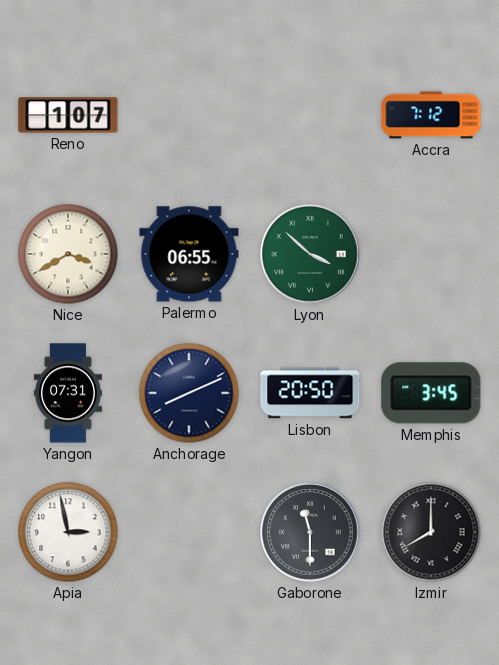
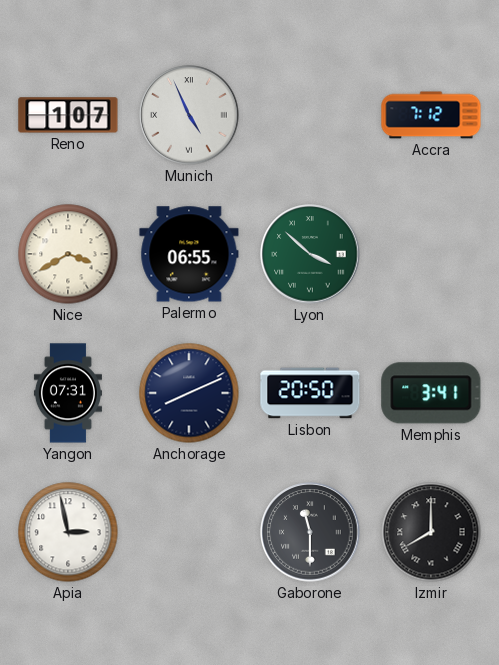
Munich: none -> 4:56 (189, 115)
Memphis: 3:45 -> 3:41 (431, 393)
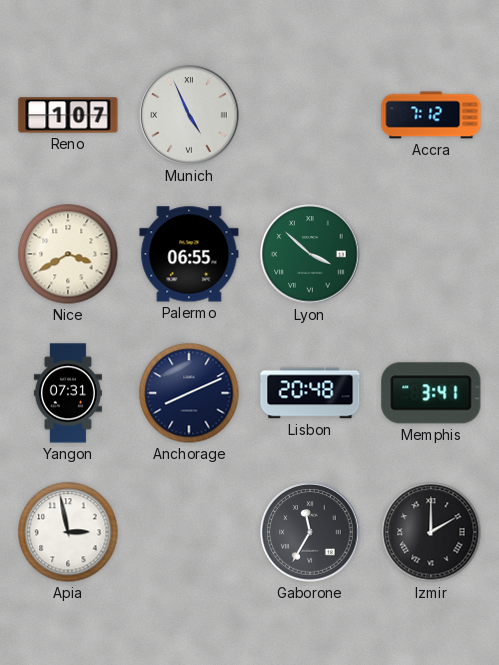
Lisbon: 20:50 -> 20:48 (310, 393)
Gaborone: 11:30 -> 11:35 (310, 532)
Izmir: 8:00 -> 2:00 (431, 532)
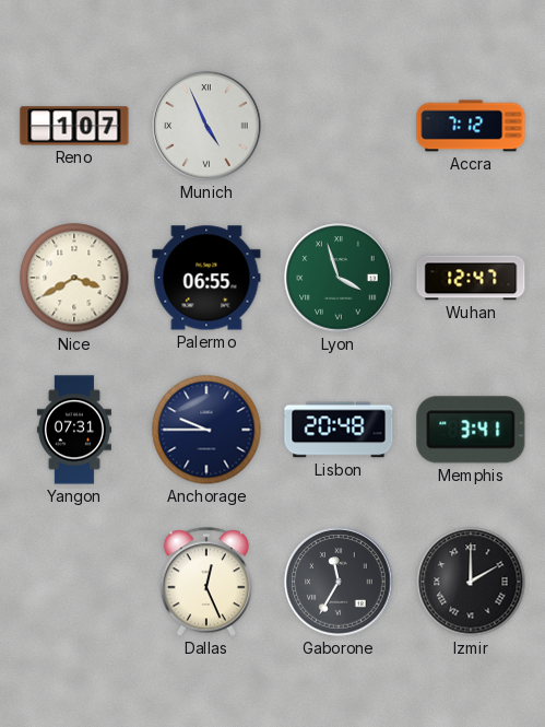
Lyon: 3:52 -> 3:57 (339, 278)
Wuhan: none -> 12:47 (471, 278)
Anchorage: 8:11 -> 9:45 (206, 430)
Apia: 2:58 -> none (68, 532)
Dallas: none -> 12:26 (205, 582)
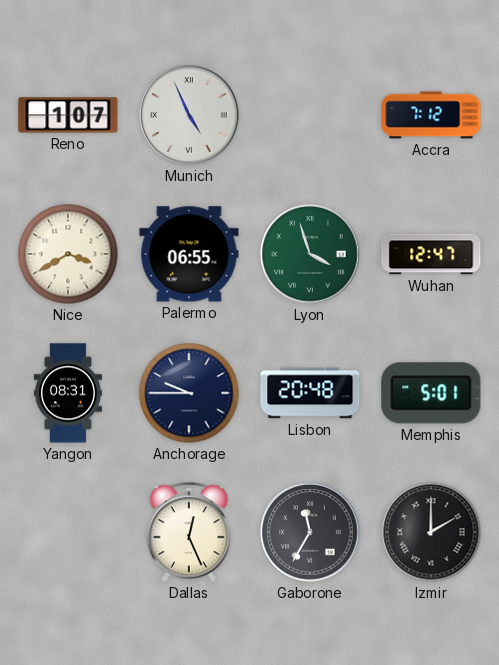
Yangon: 07:31 -> 08:31 (68, 393)
Memphis: 3:41 -> 5:01 (431, 393)
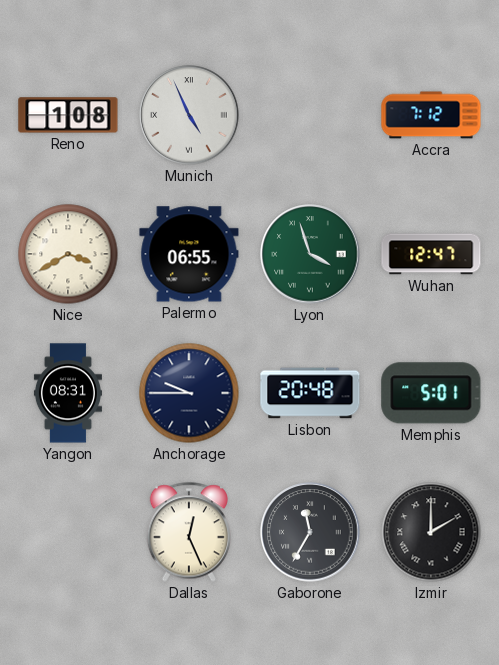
Reno: 1:07 -> 1:08 (68, 115)
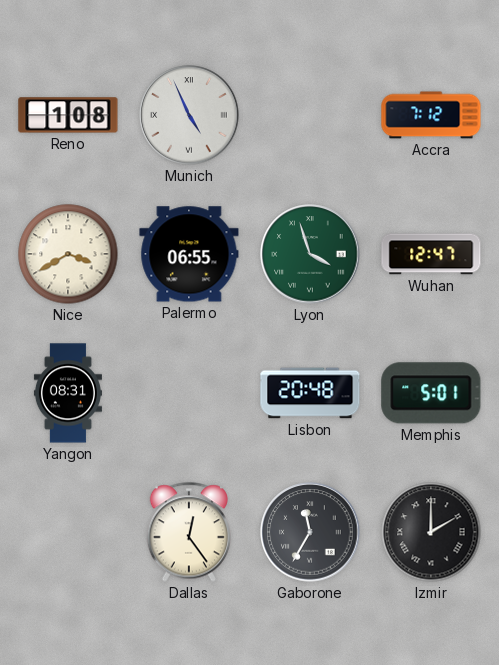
Anchorage: 9:45 -> none (189, 393)
Dallas: 12:26 -> 12:24 (188, 532)
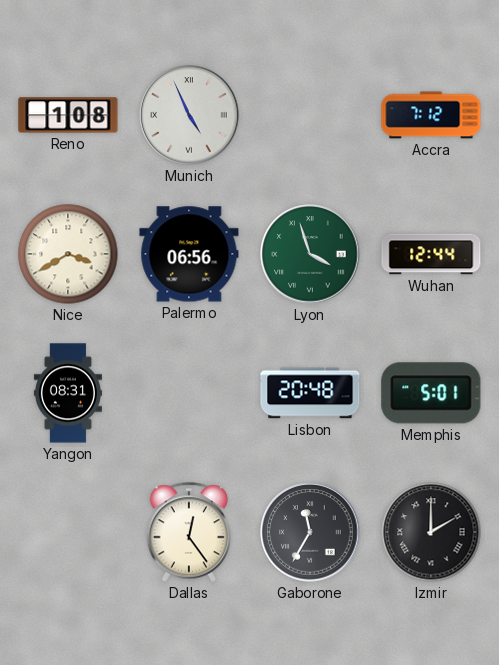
Palermo: 06:55 -> 06:56 (189, 254)
Wuhan: 12:47 -> 12:44 (431, 254)
